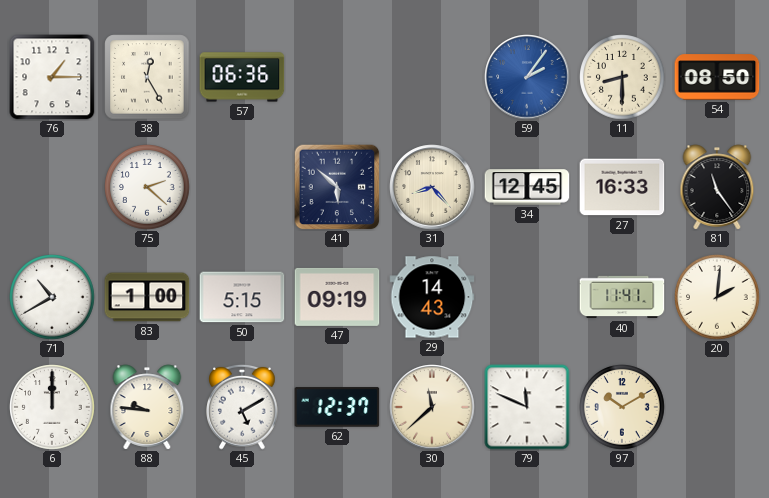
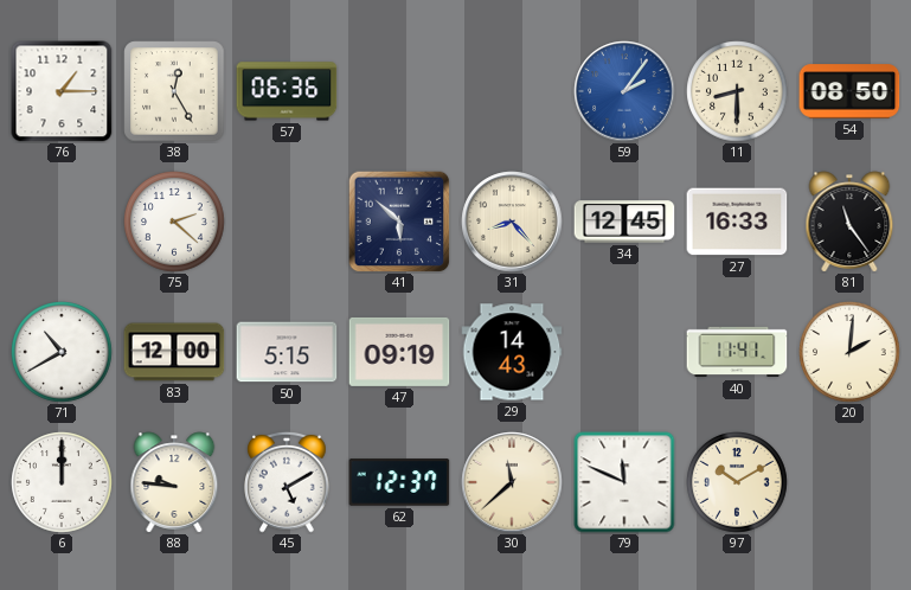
83: 1:00 -> 12:00 (174, 352)
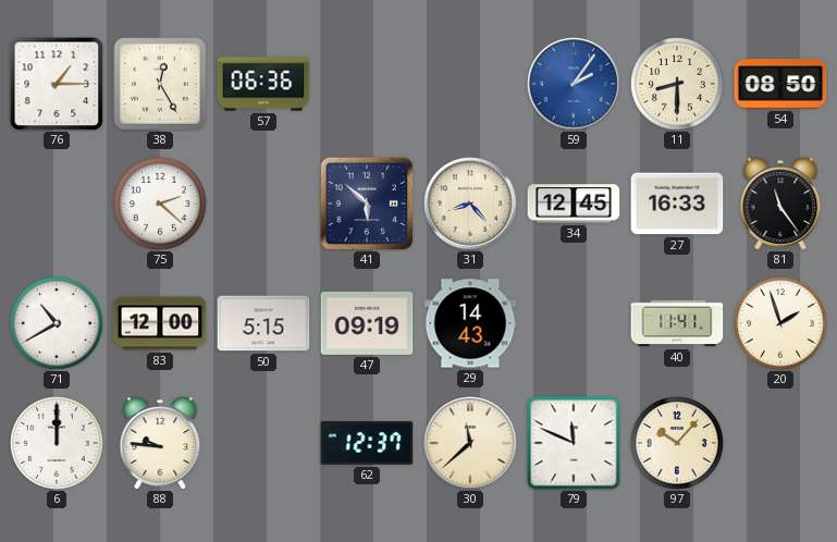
20: 2:01 -> 1:57 (780, 323)
45: 5:10 -> none (287, 482)
97: 10:10 -> 10:07 (677, 443)
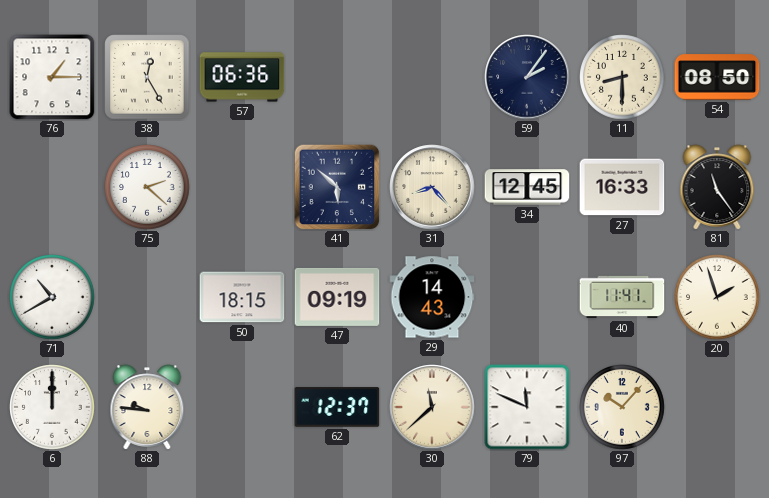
59 dial: blue -> navy (527, 77)
83: 12:00 -> none (160, 323)
50: 5:15 -> 18:15 (242, 297)
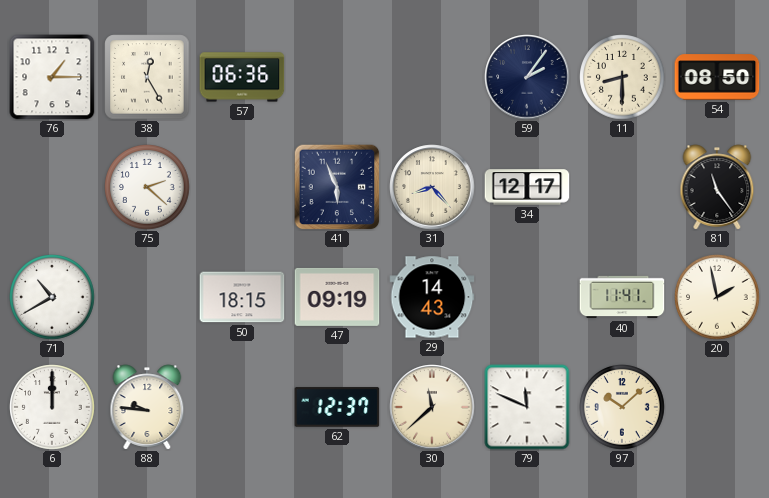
41: 5:52 -> 5:56 (337, 187)
34: 12:45 -> 12:17 (527, 187)
27: 16:33 -> none (622, 187)
20: 1:57 -> 1:58 (717, 297)
97: 10:07 -> 10:08 (622, 407)
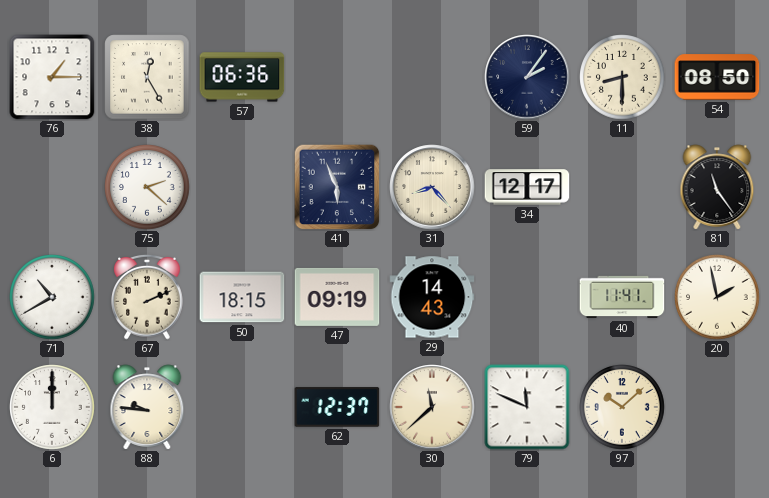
67: none -> 2:11 (147, 297)
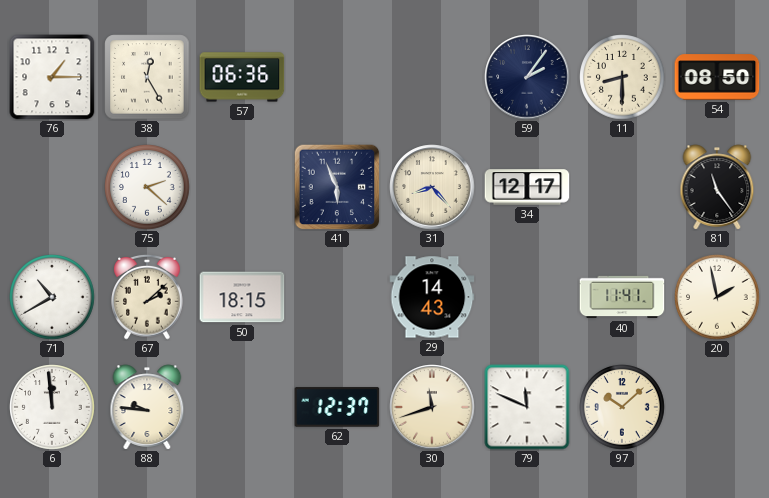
67: 2:11 -> 2:08 (147, 297)
47: 09:19 -> none (337, 297)
6: 12:00 -> 11:59 (52, 407)
30: 11:38 -> 11:42 (432, 407)
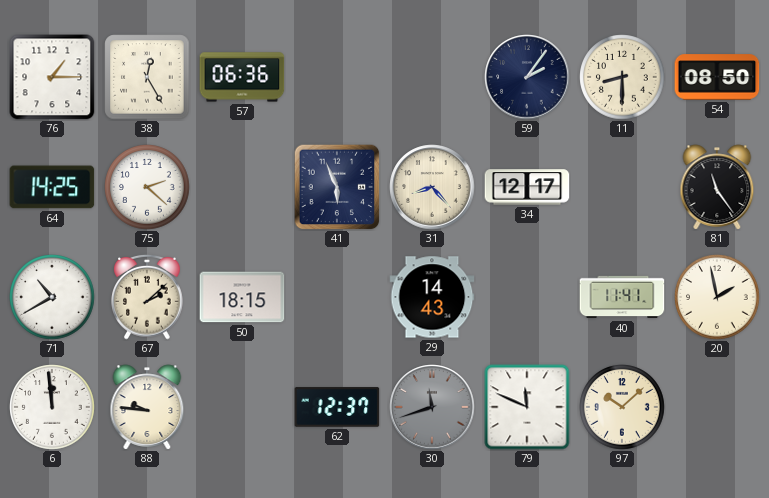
64: none -> 14:25 (52, 187)
30 dial: cream -> grey (432, 407)
